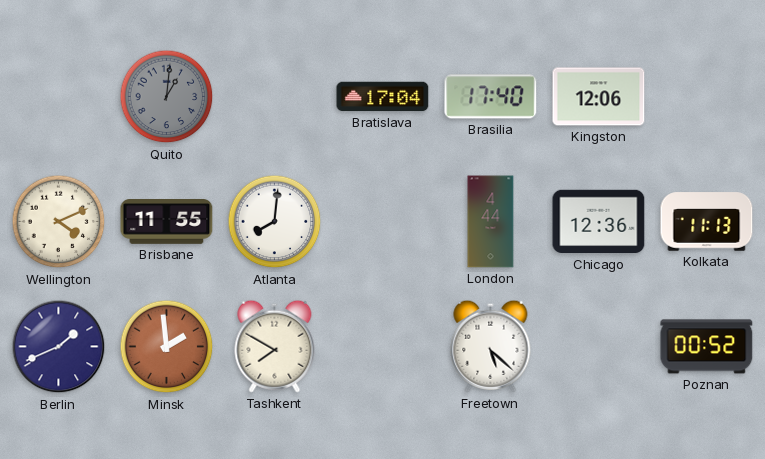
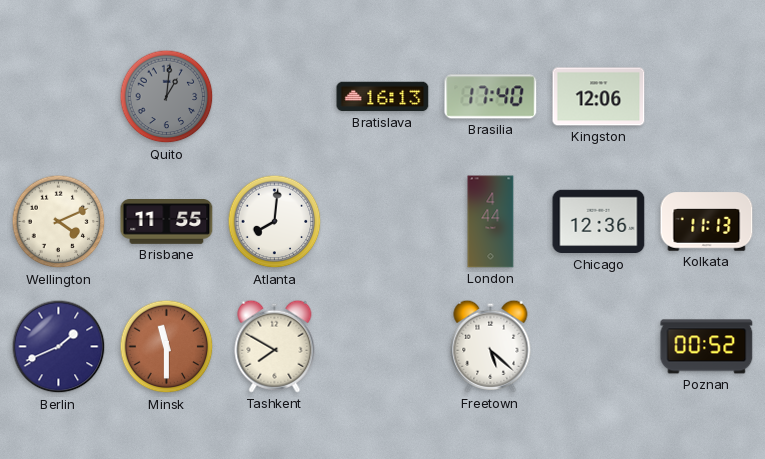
Bratislava: 17:04 -> 16:13 (383, 97)
Minsk: 1:59 -> 11:30 (167, 347)
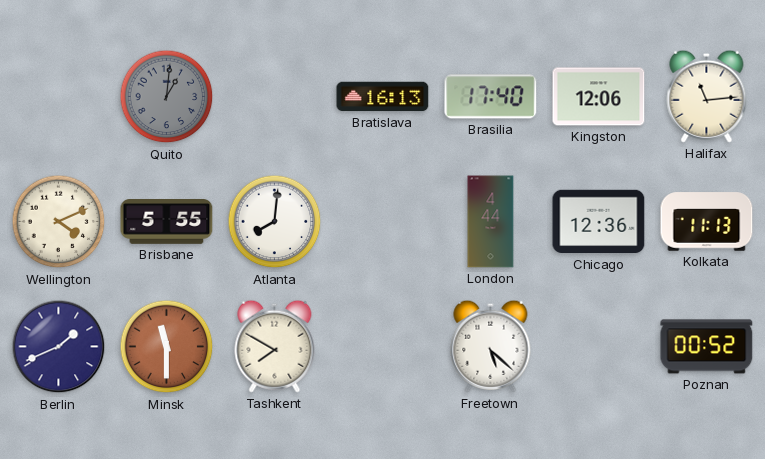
Halifax: none -> 11:14 (707, 96)
Brisbane: 11:55 -> 5:55 (167, 222)
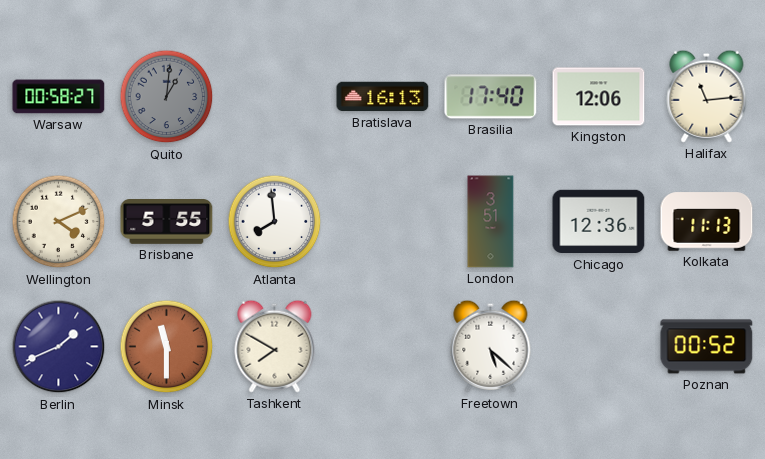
Warsaw: none -> 00:58 (59, 97)
Atlanta: 8:01 -> 7:59 (275, 222)
London: 4:44 -> 3:51 (491, 222)
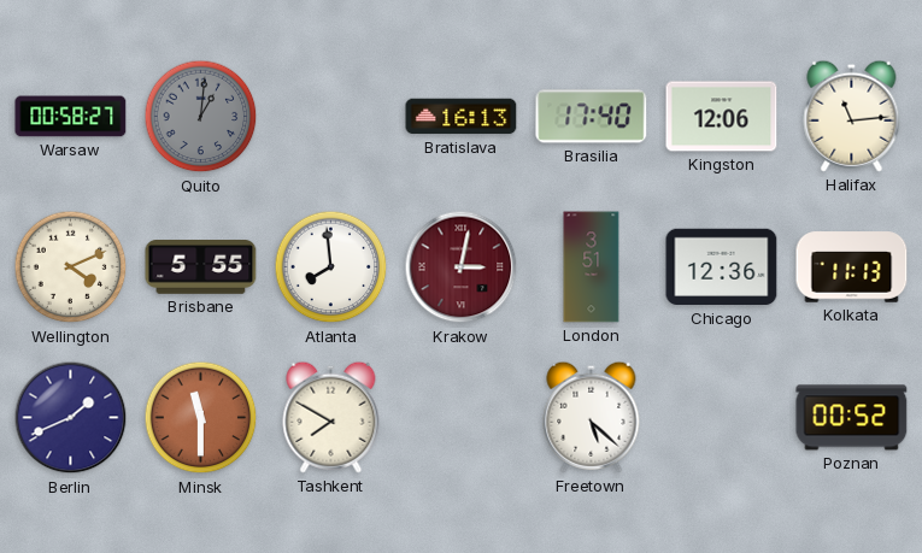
Krakow: none -> 3:02 (462, 267)
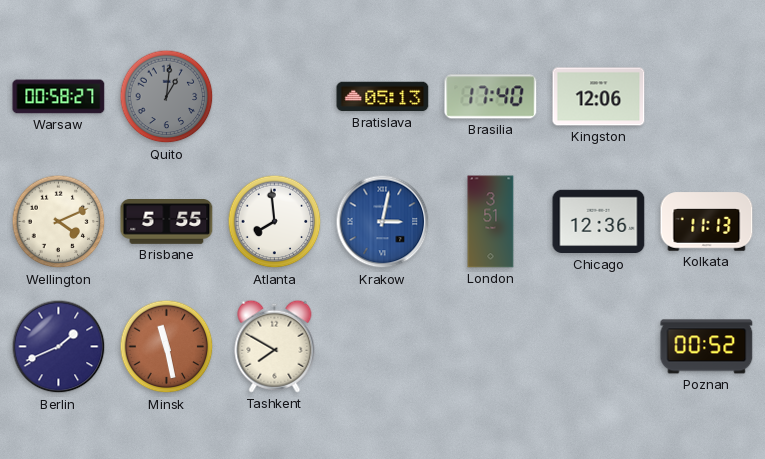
Bratislava: 16:13 -> 05:13 (383, 97)
Halifax: 11:14 -> none (852, 116)
Krakow dial: burgundy -> blue (383, 222)
Minsk: 11:30 -> 11:28 (167, 347)
Freetown: 5:22 -> none (592, 417)
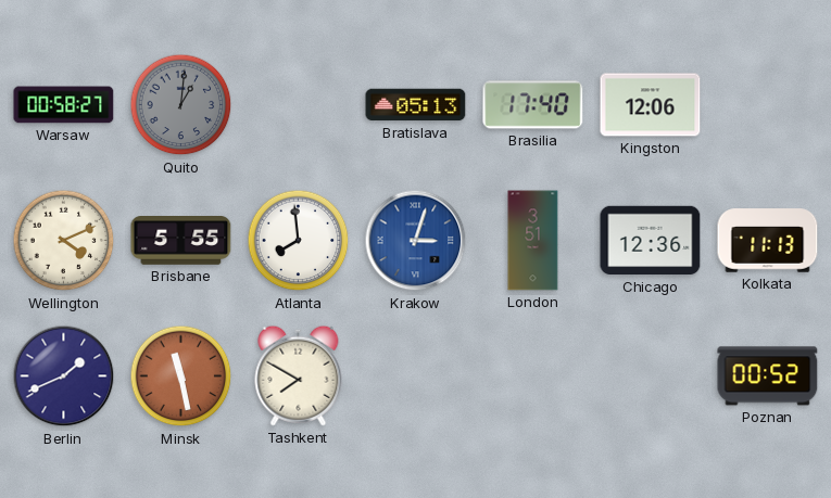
Krakow: 3:02 -> 3:03 (416, 241)
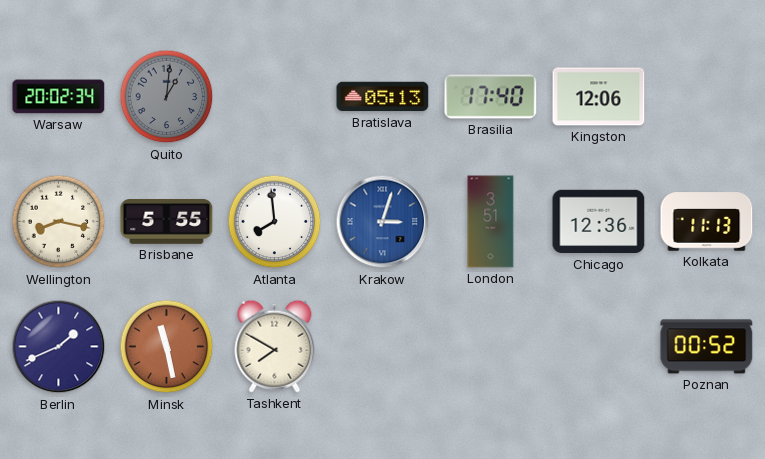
Warsaw: 00:58 -> 20:02 (59, 97)
Wellington: 4:11 -> 8:17 (59, 222)
